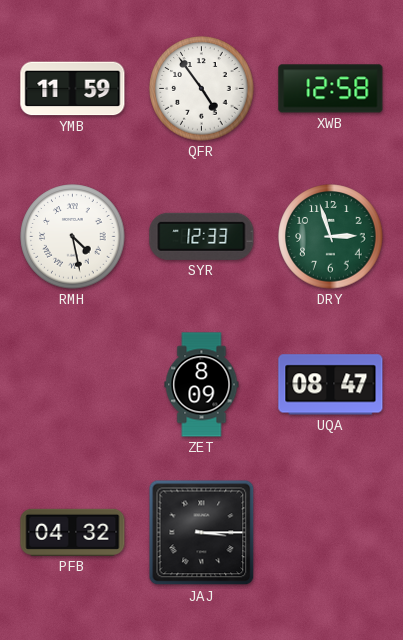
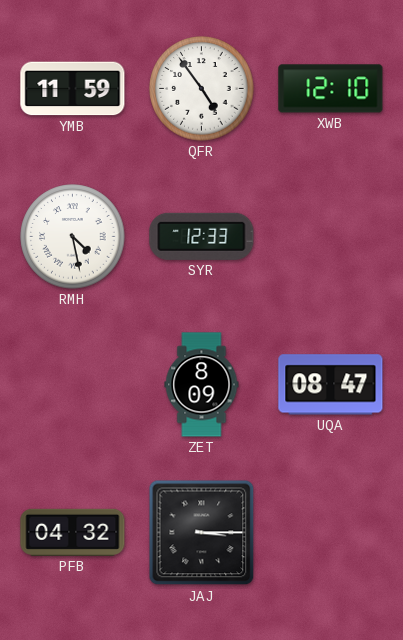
XWB: 12:58 -> 12:10 (331, 89)
DRY: 2:57 -> none (331, 237)
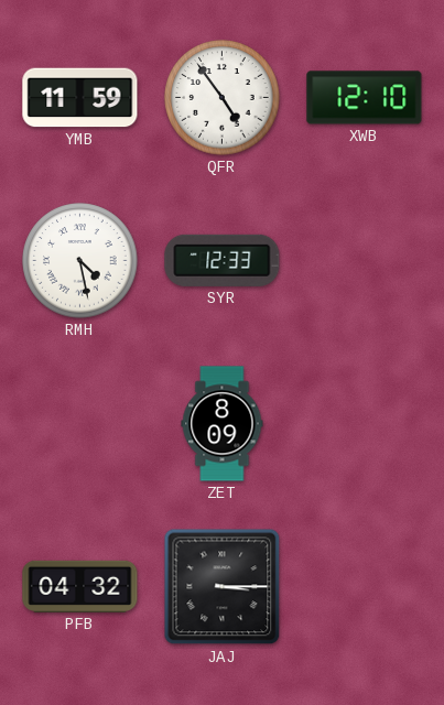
UQA: 08:47 -> none (331, 385)
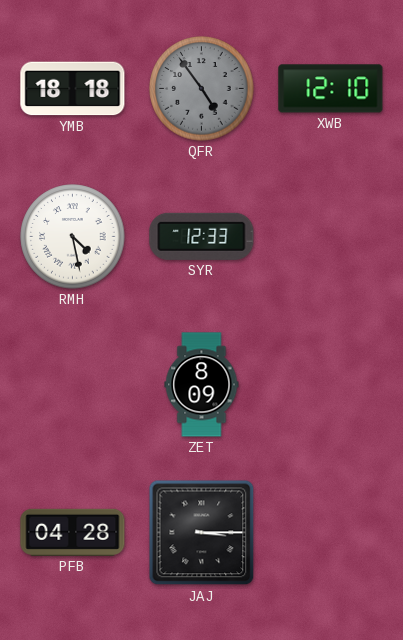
YMB: 11:59 -> 18:18 (73, 89)
QFR dial: white -> grey (202, 89)
PFB: 04:32 -> 04:28 (73, 532)
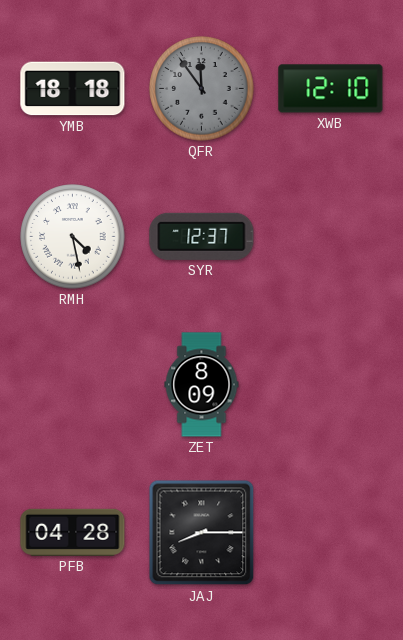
QFR: 4:54 -> 11:54 (202, 89)
SYR: 12:33 -> 12:37 (202, 236)
JAJ: 3:15 -> 8:15 (202, 533)
